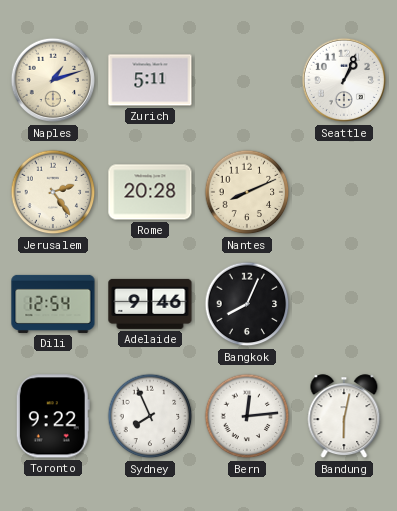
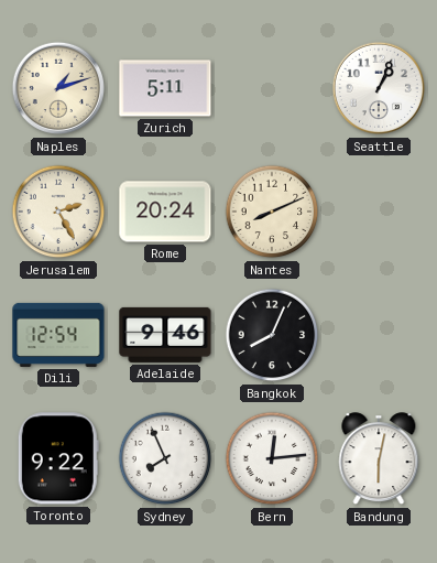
Jerusalem: 2:24 -> 2:25 (58, 212)
Rome: 20:28 -> 20:24 (165, 212)
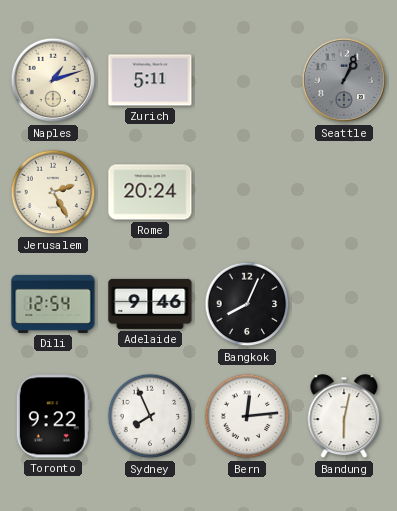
Seattle dial: white -> grey (344, 80)
Nantes: 8:11 -> none (272, 212)
